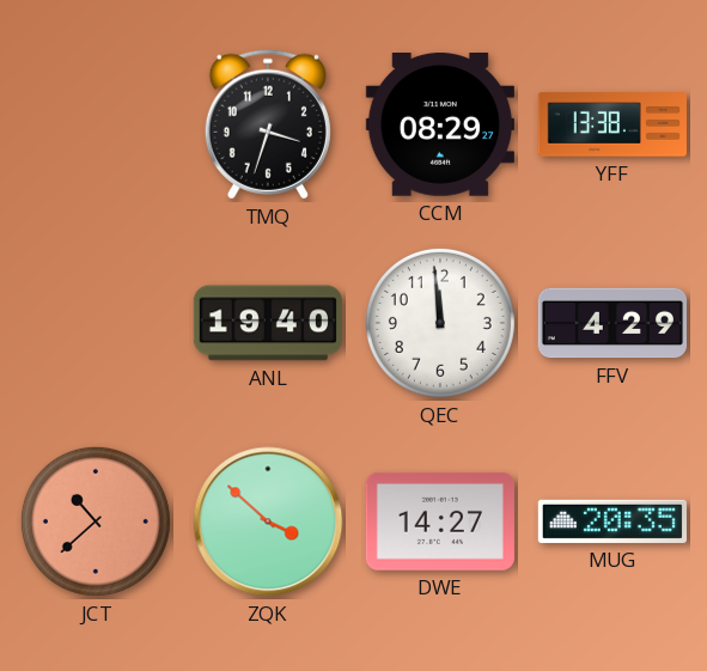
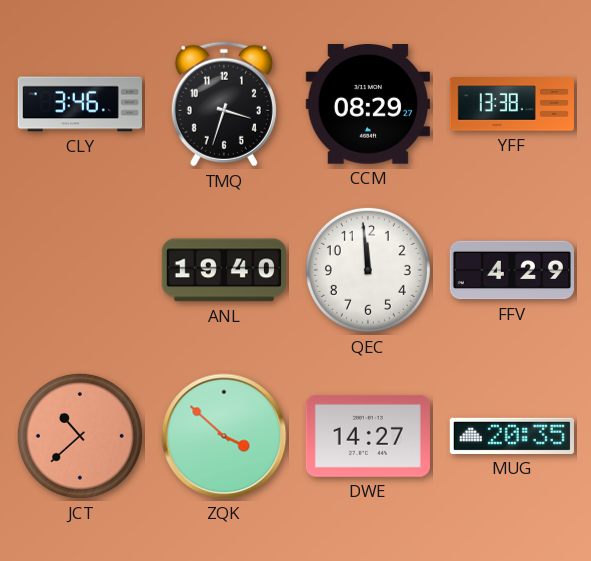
CLY: none -> 3:46 (80, 104)
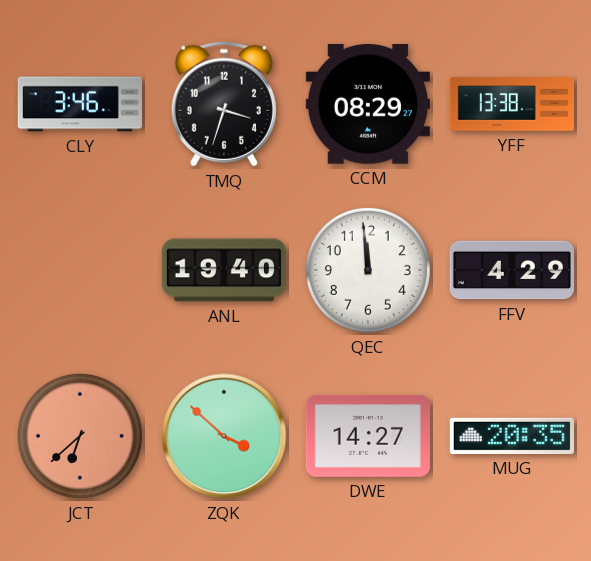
JCT: 10:38 -> 6:38 (80, 436)
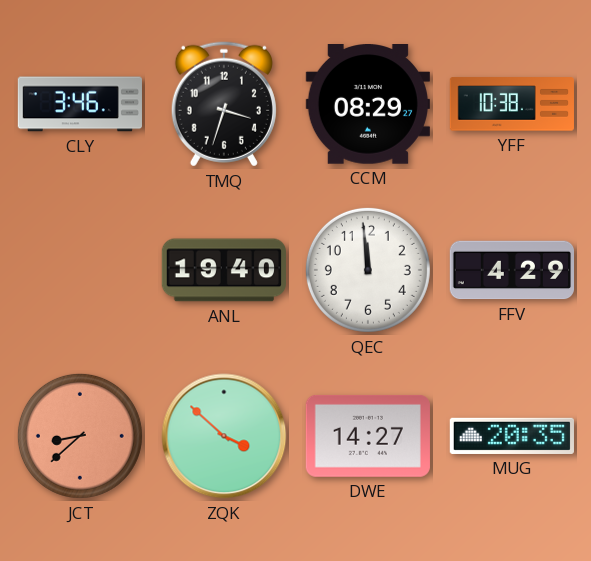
YFF: 13:38 -> 10:38 (511, 104)
JCT: 6:38 -> 8:38 (80, 436)
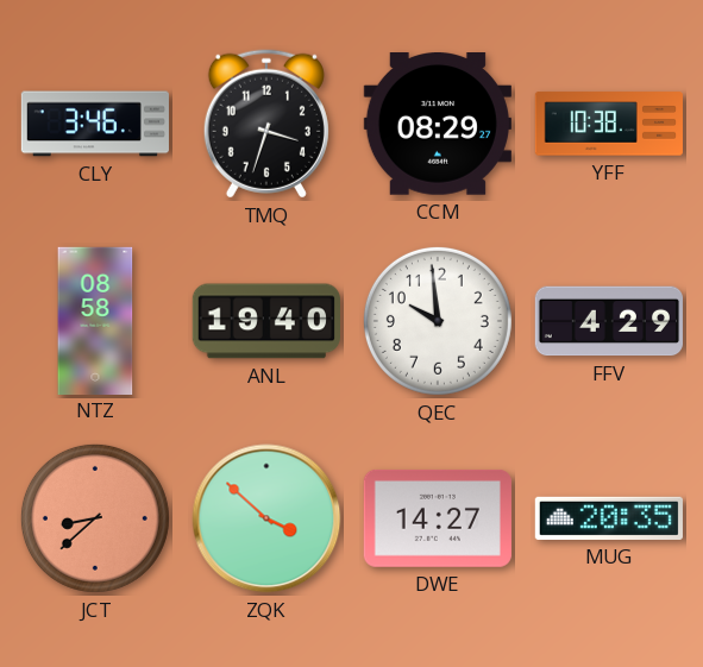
NTZ: none -> 08:58 (95, 320)
QEC: 11:59 -> 9:59 (438, 321)
